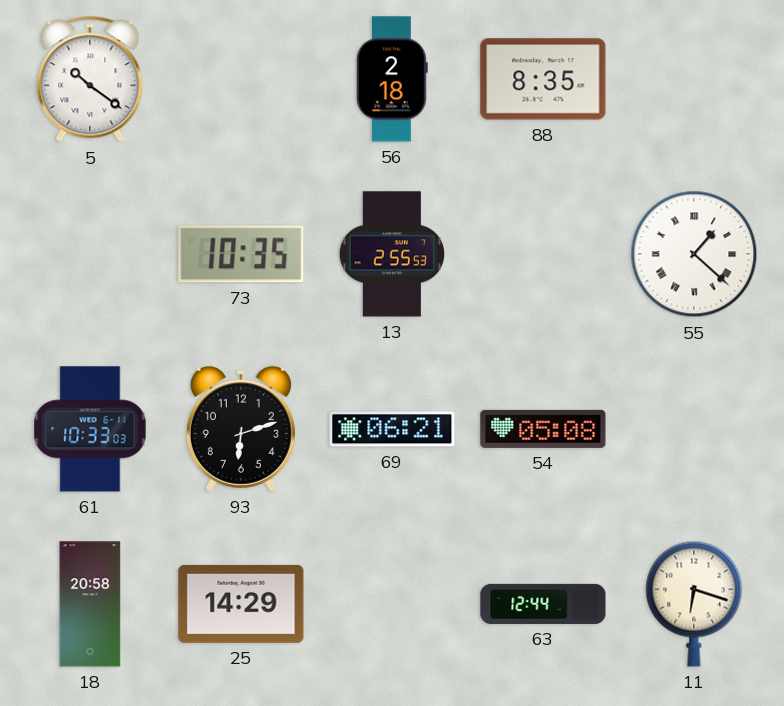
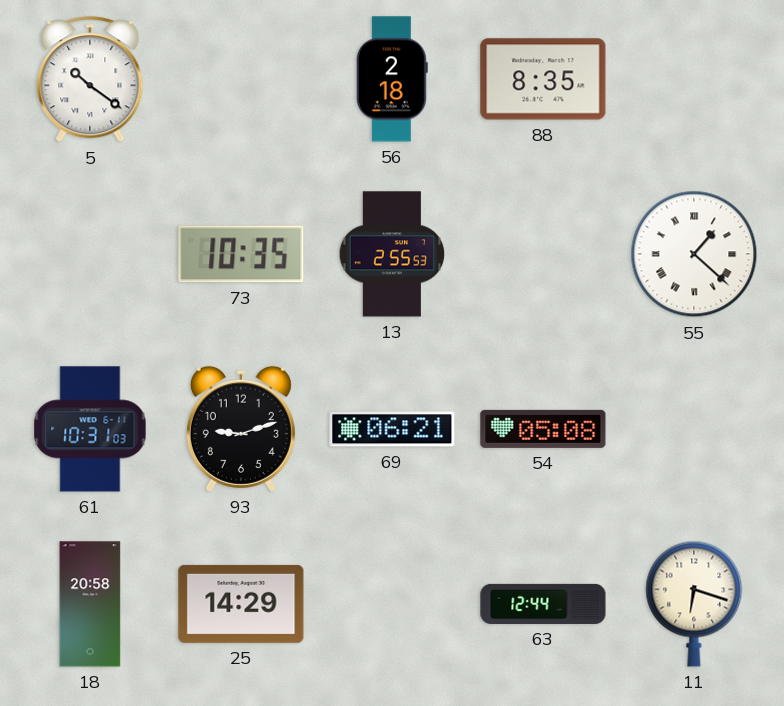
61: 10:33 -> 10:31 (90, 429)
93: 6:12 -> 9:12 (241, 429)
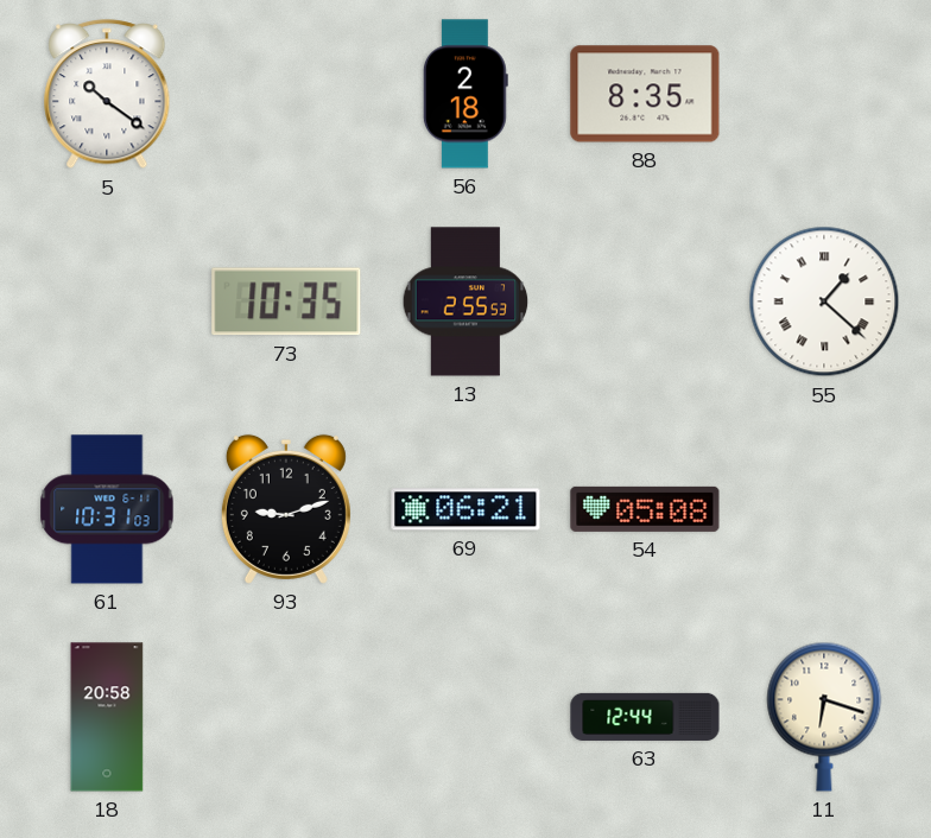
25: 14:29 -> none (241, 604)
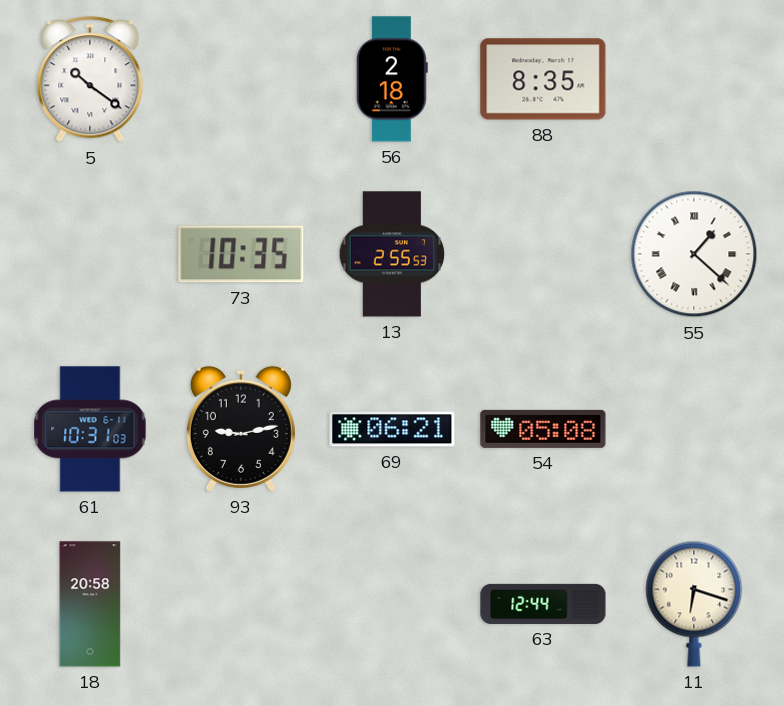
93: 9:12 -> 9:13 (241, 429)
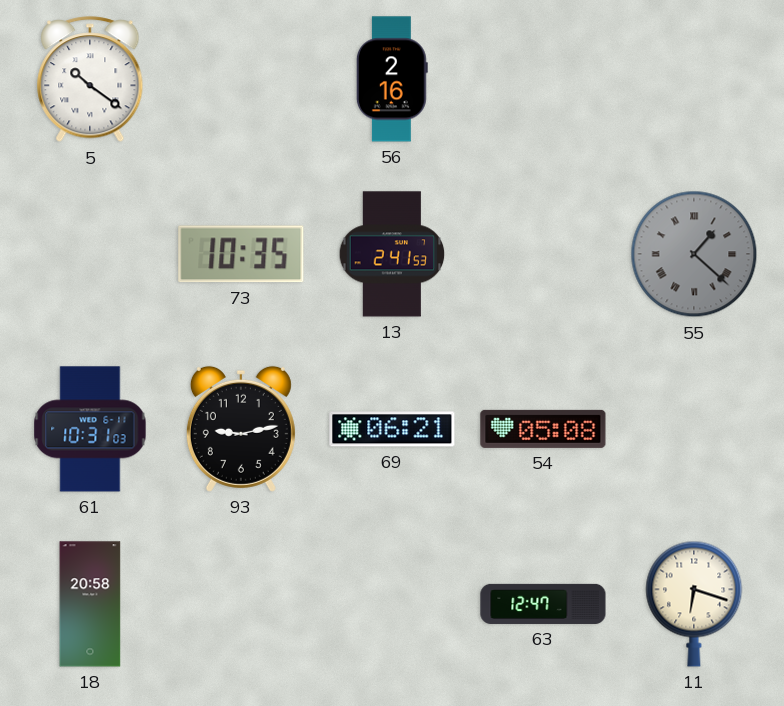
56: 2:18 -> 2:16 (392, 79)
88: 8:35 -> none (543, 79)
13: 2:55 -> 2:41 (392, 254)
55 dial: white -> grey (694, 254)
63: 12:44 -> 12:47 (543, 604)
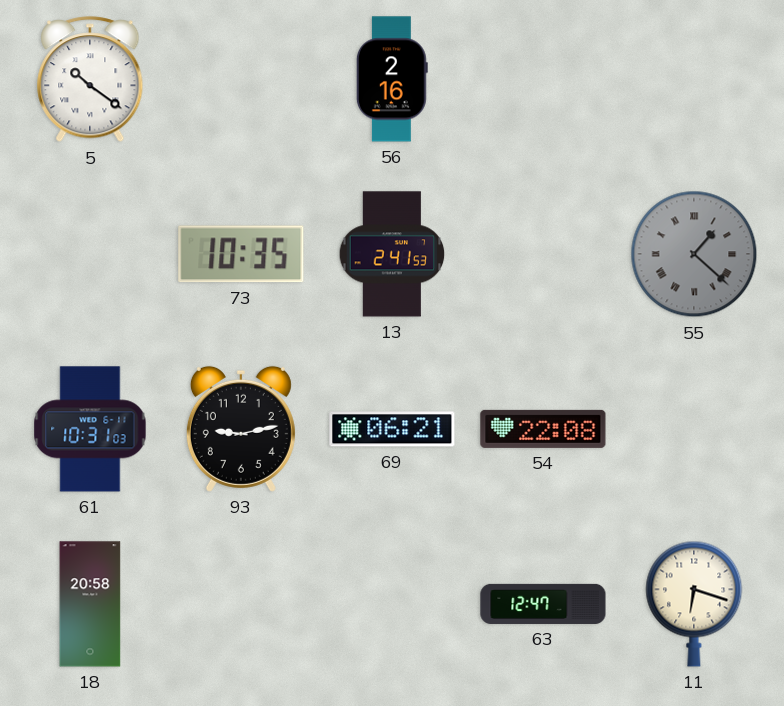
54: 05:08 -> 22:08 (543, 429)
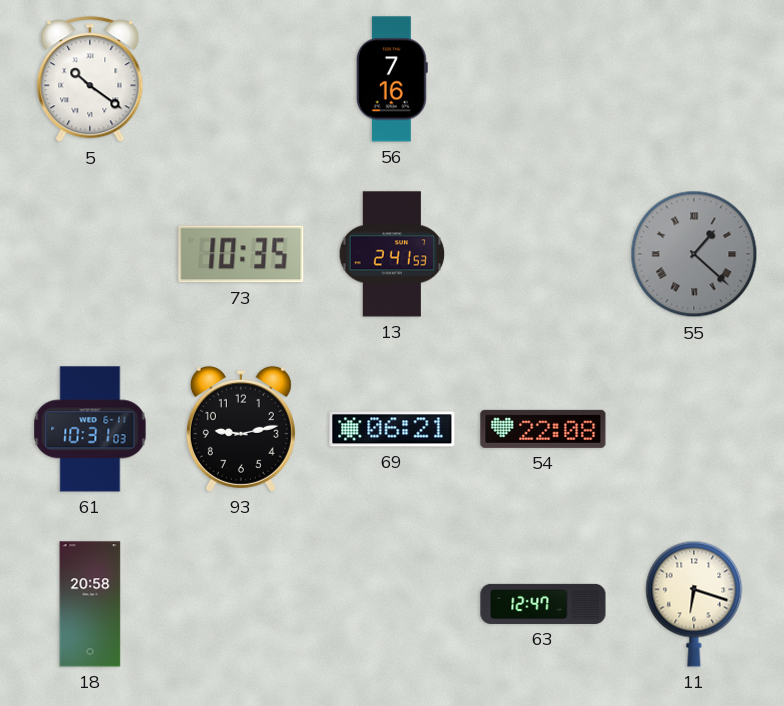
56: 2:16 -> 7:16 (392, 79)
